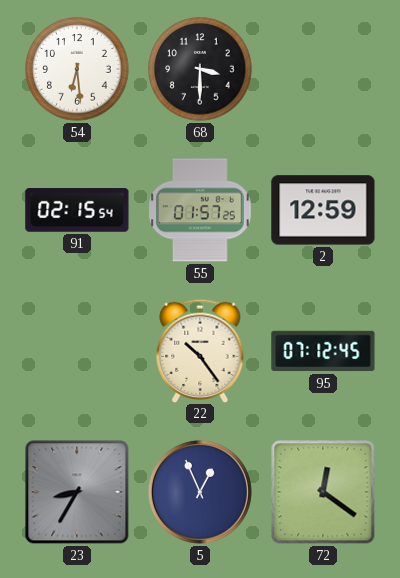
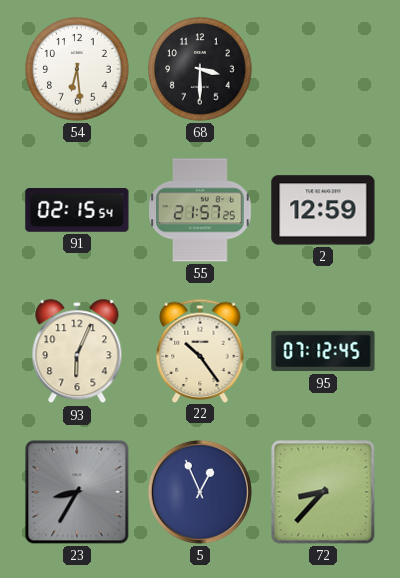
55: 01:57 -> 21:57 (200, 210)
93: none -> 6:04 (77, 352)
72: 12:21 -> 8:37 (323, 492)
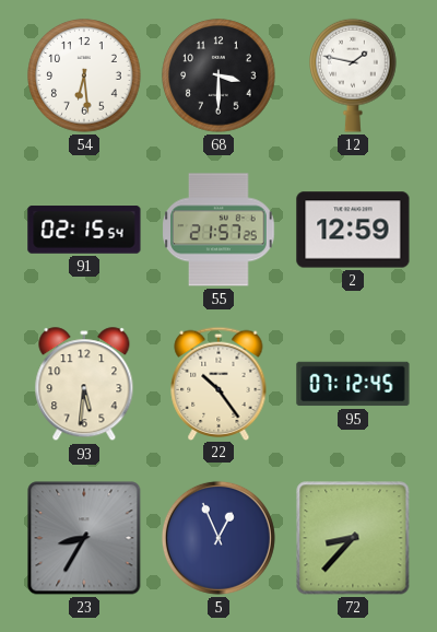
12: none -> 1:47 (353, 75)
93: 6:04 -> 5:31 (84, 385)
